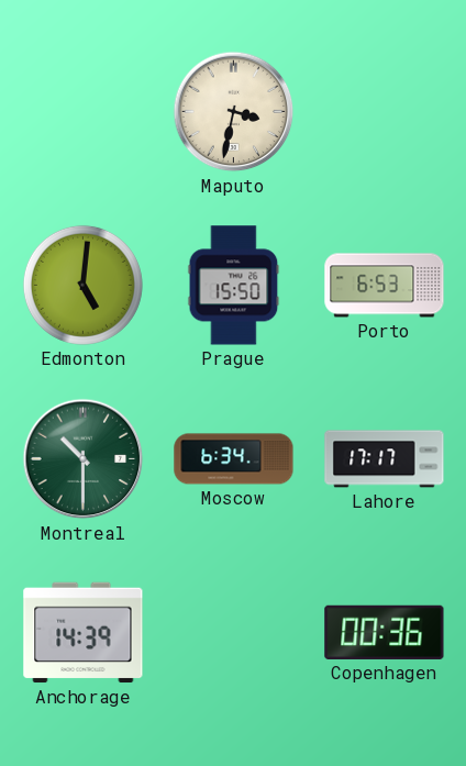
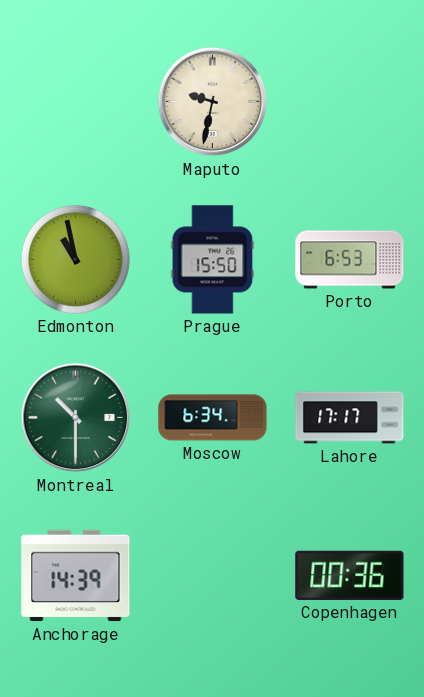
Maputo: 3:32 -> 9:32 (213, 102)
Edmonton: 5:01 -> 10:58 (75, 259)
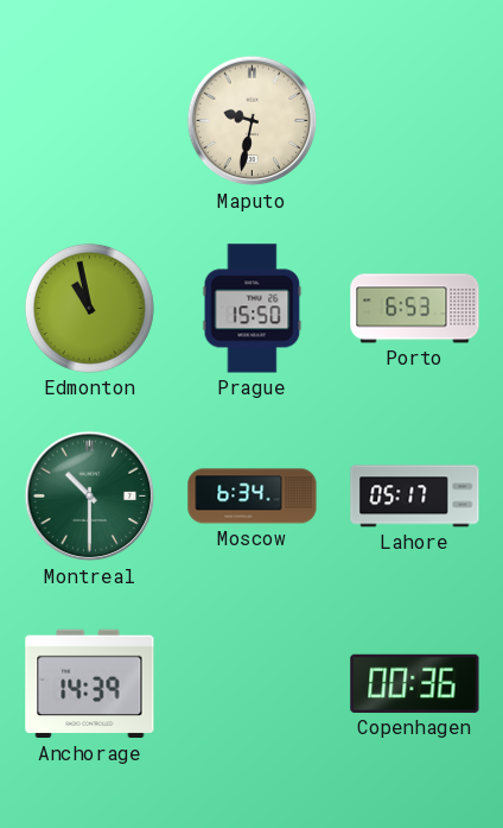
Lahore: 17:17 -> 05:17 (415, 497)
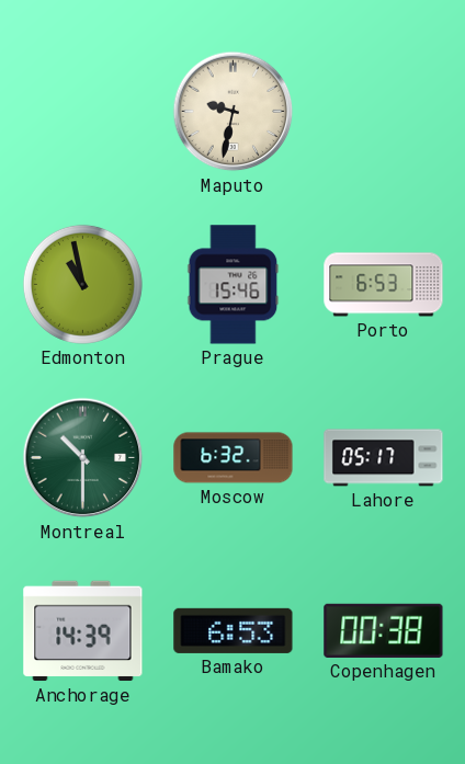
Prague: 15:50 -> 15:46 (234, 285)
Moscow: 6:34 -> 6:32 (234, 458)
Bamako: none -> 6:53 (234, 630)
Copenhagen: 00:36 -> 00:38 (384, 630)
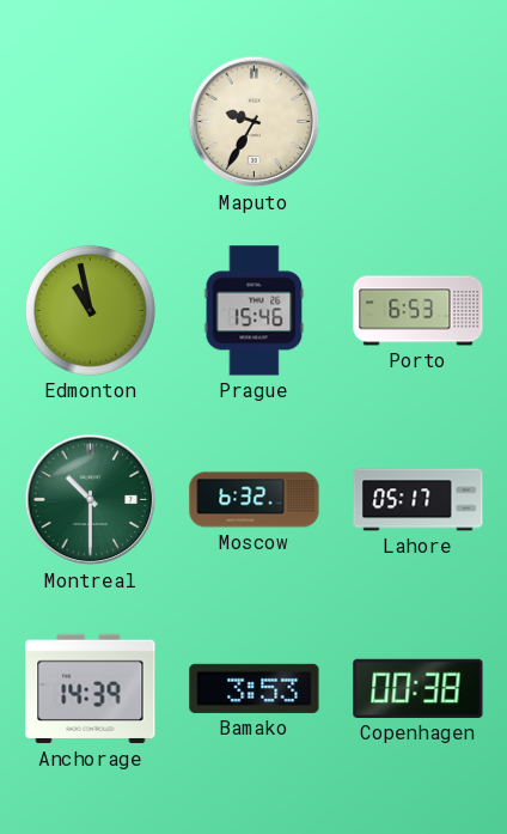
Maputo: 9:32 -> 9:35 (255, 122)
Bamako: 6:53 -> 3:53 (255, 688)
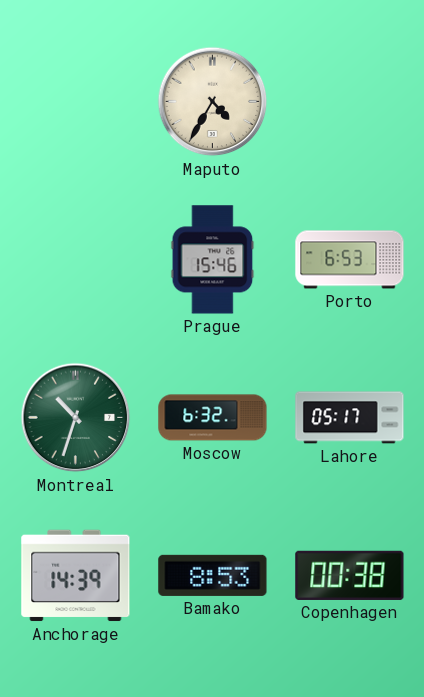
Maputo: 9:35 -> 4:35 (213, 102)
Edmonton: 10:58 -> none (90, 310)
Montreal: 10:30 -> 10:33 (76, 418)
Bamako: 3:53 -> 8:53 (213, 575)
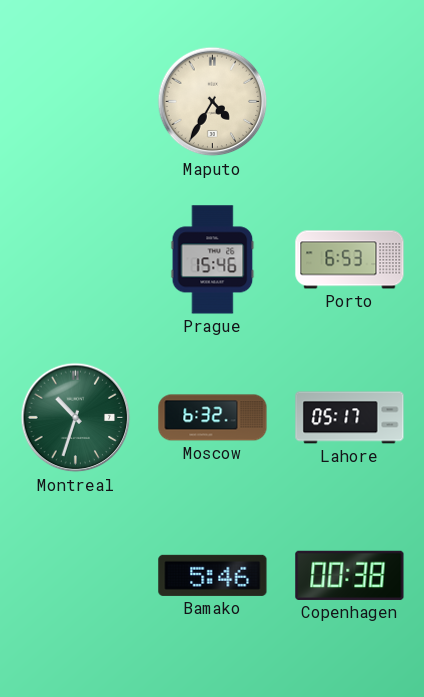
Anchorage: 14:39 -> none (76, 576)
Bamako: 8:53 -> 5:46 (213, 575)
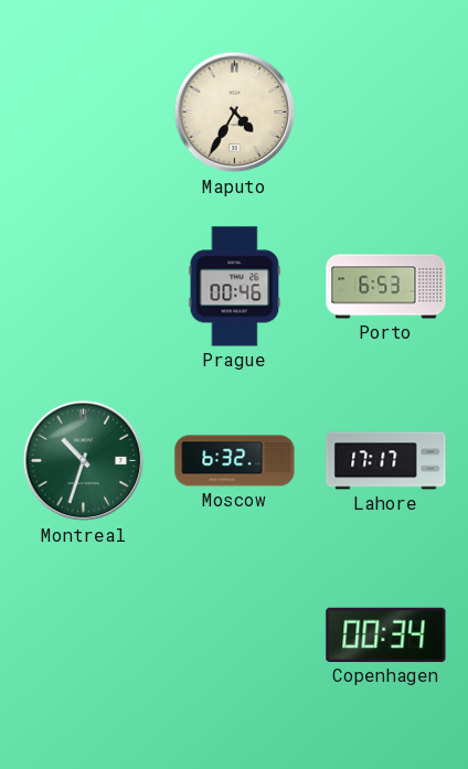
Prague: 15:46 -> 00:46 (235, 287)
Lahore: 05:17 -> 17:17 (386, 461)
Bamako: 5:46 -> none (213, 575)
Copenhagen: 00:38 -> 00:34 (386, 634)
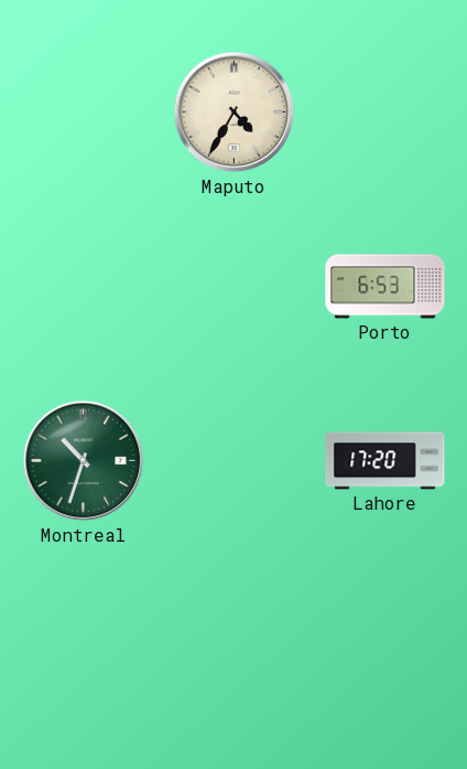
Prague: 00:46 -> none (235, 287)
Moscow: 6:32 -> none (235, 461)
Lahore: 17:17 -> 17:20 (385, 461)
Copenhagen: 00:34 -> none (386, 634)
